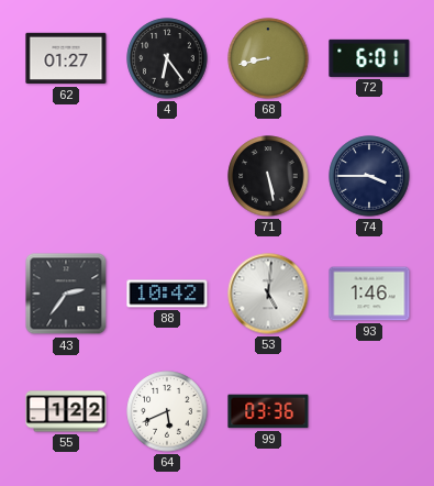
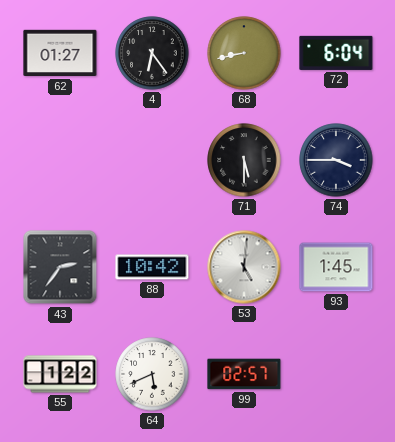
72: 6:01 -> 6:04 (336, 53)
71: 5:28 -> 5:30 (244, 160)
93: 1:46 -> 1:45 (336, 267)
99: 03:36 -> 02:57 (244, 374)
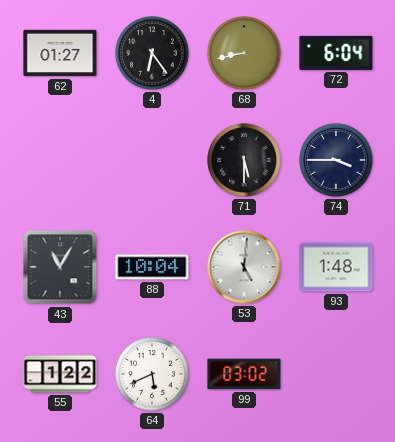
43: 2:36 -> 11:05 (60, 267)
88: 10:42 -> 10:04 (152, 267)
93: 1:45 -> 1:48 (336, 267)
99: 02:57 -> 03:02 (244, 374)
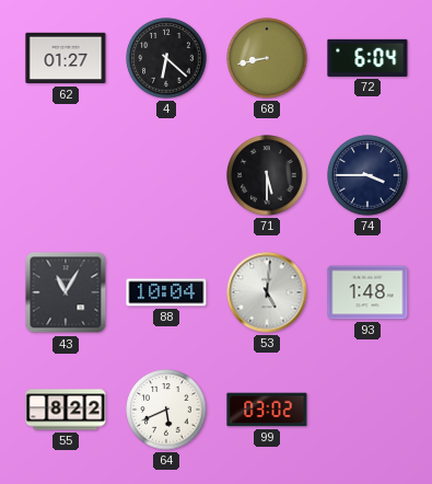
4: 6:24 -> 6:22 (166, 58)
55: 1:22 -> 8:22 (66, 410)
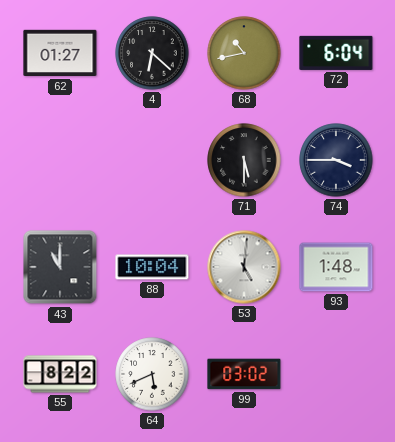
68: 8:43 -> 10:43 (244, 53)
43: 11:05 -> 11:00 (60, 267)
